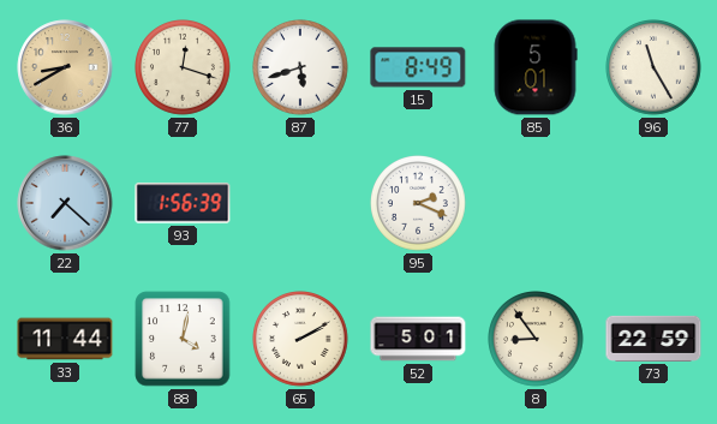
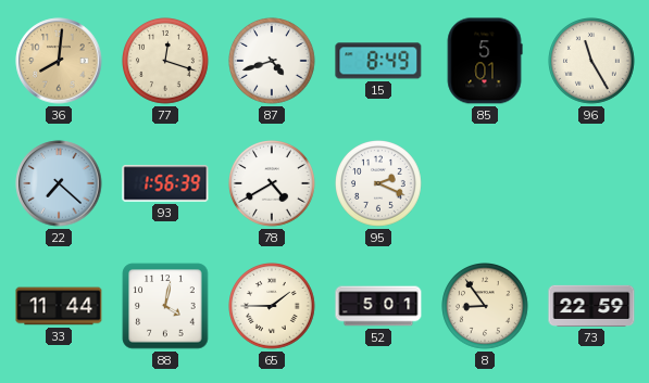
36: 8:40 -> 8:01 (59, 61)
87: 5:42 -> 4:42 (273, 62)
78: none -> 4:40 (273, 184)
65: 2:10 -> 1:45 (273, 307)
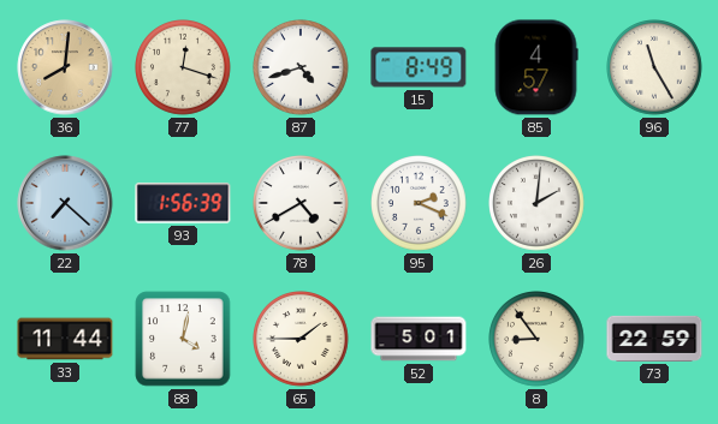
85: 5:01 -> 4:57 (536, 67)
26: none -> 2:01 (538, 204)
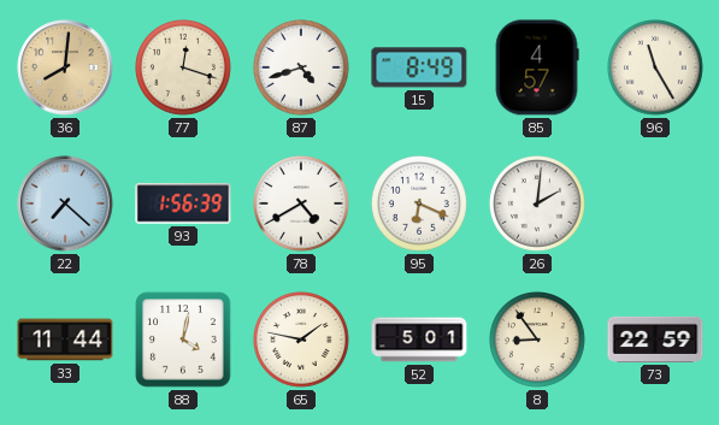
95: 2:19 -> 6:19 (420, 205)
65: 1:45 -> 1:47 (302, 341)
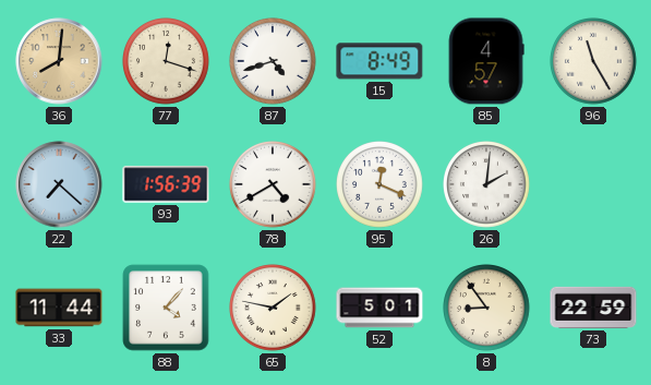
95: 6:19 -> 12:19 (381, 185)
88: 4:02 -> 4:07 (166, 308)
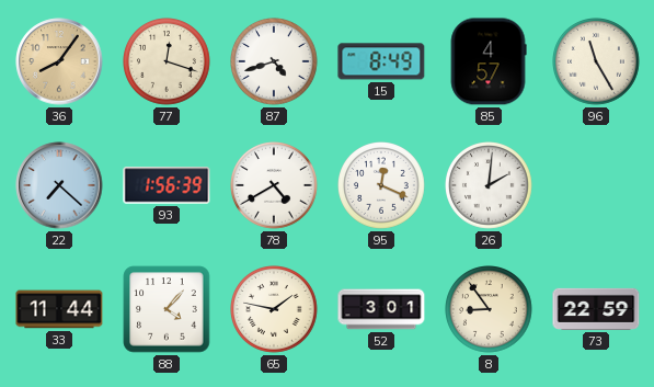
36: 8:01 -> 8:06 (59, 61)
52: 5:01 -> 3:01 (381, 309)
